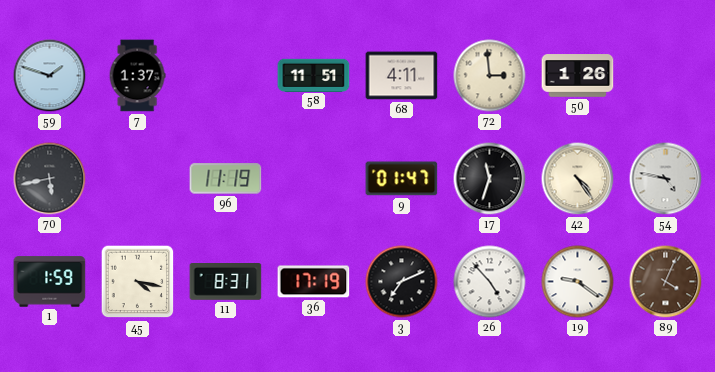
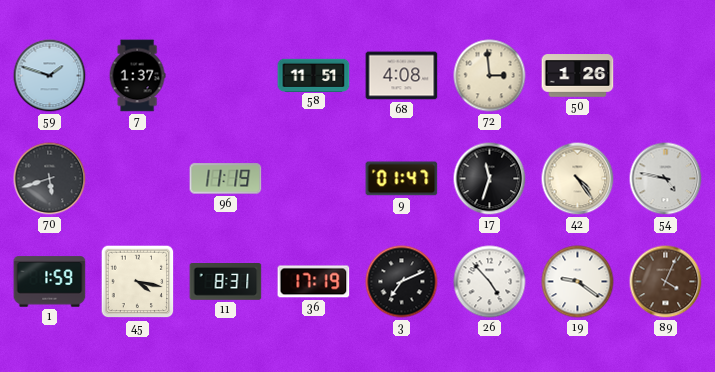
68: 4:11 -> 4:08 (402, 76)
70: 5:43 -> 5:42 (50, 179)
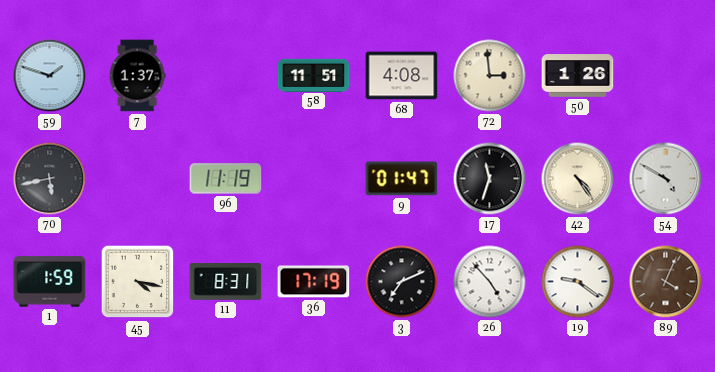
70: 5:42 -> 5:43 (50, 179)
54: 4:47 -> 4:50 (666, 179)
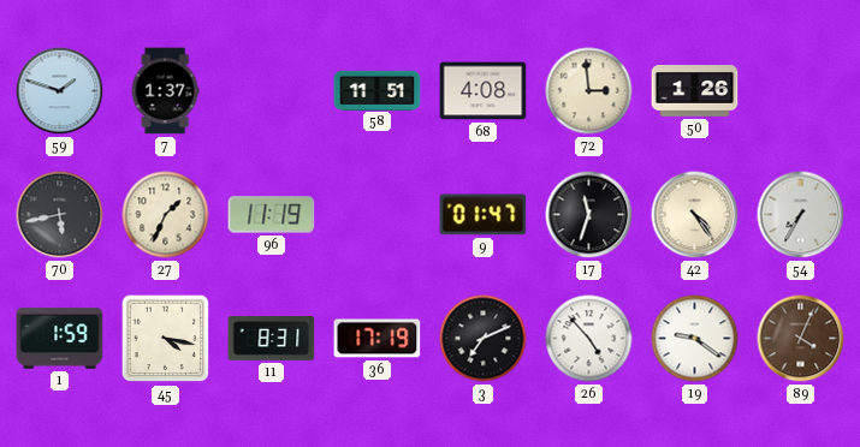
27: none -> 1:34 (166, 215)
54: 4:50 -> 7:35 (801, 215)
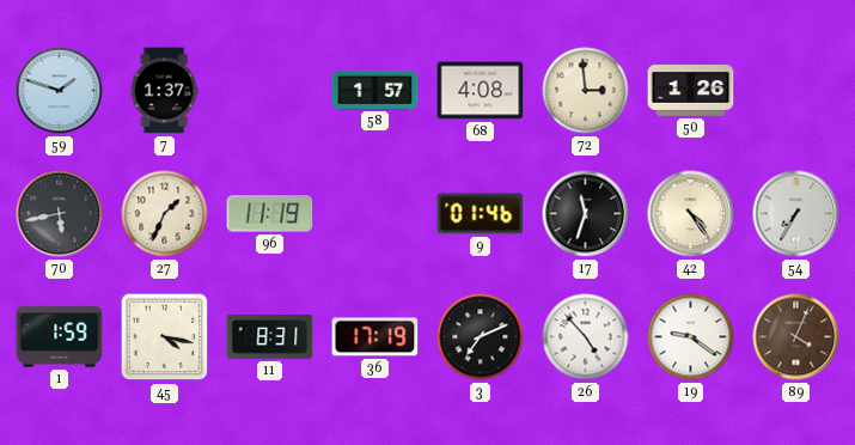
58: 11:51 -> 1:57 (375, 90)
9: 01:47 -> 01:46 (481, 214)
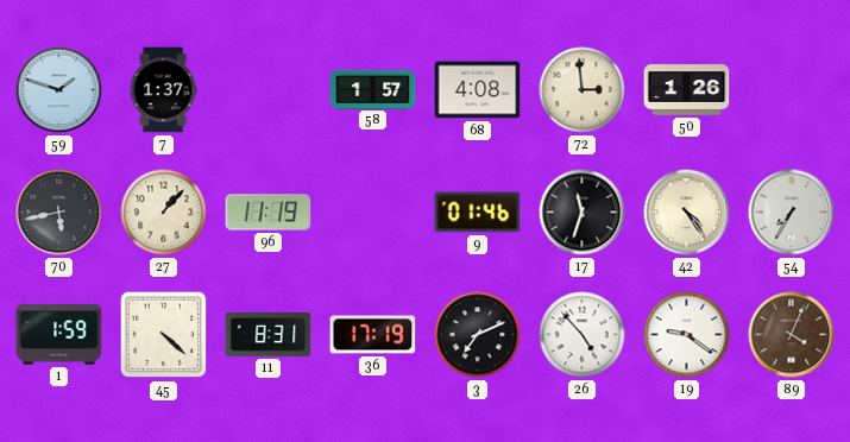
27: 1:34 -> 1:07 (164, 213)
45: 4:17 -> 4:22 (164, 335)
